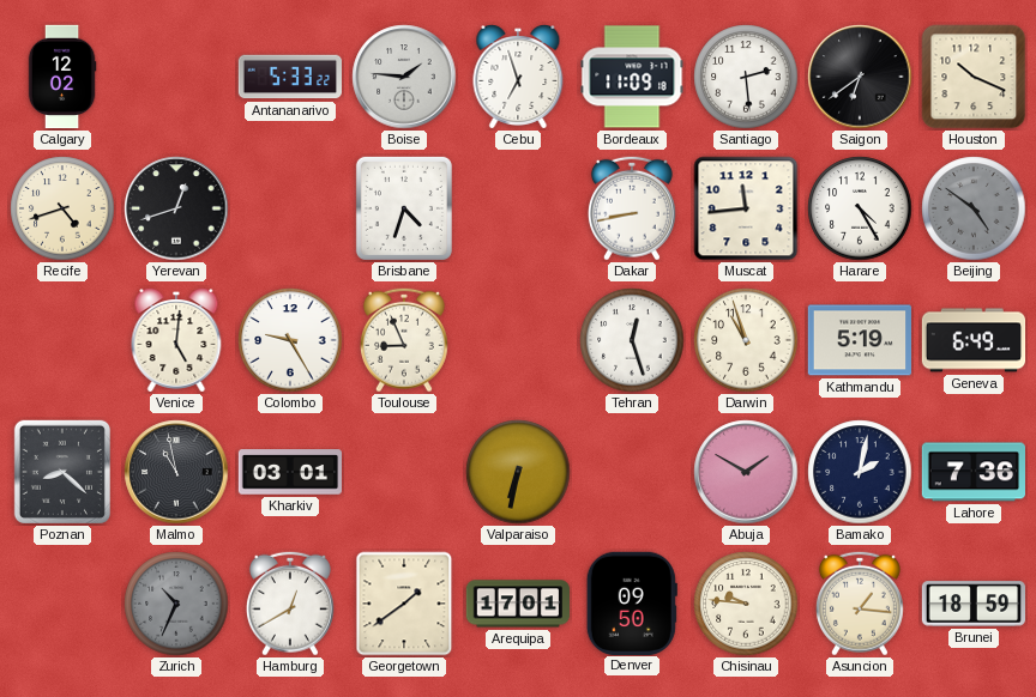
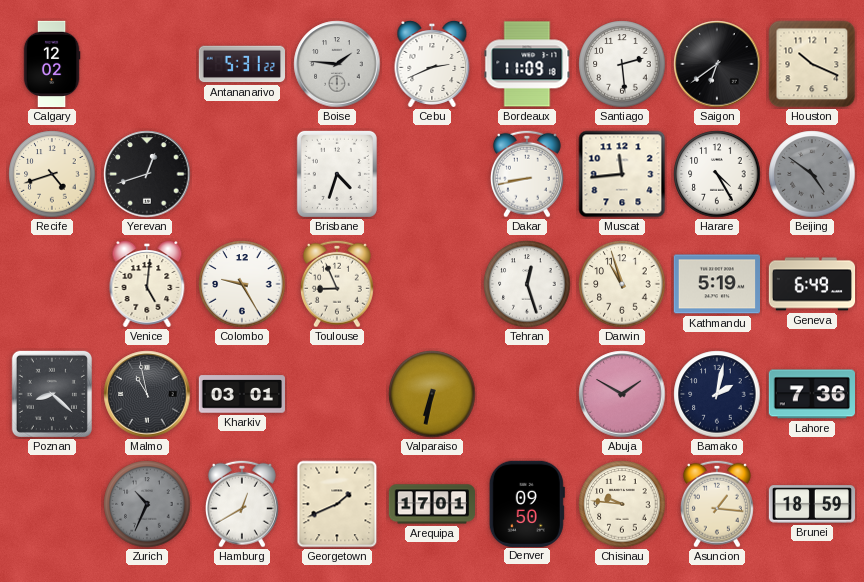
Antananarivo: 5:33 -> 5:31 (241, 64)
Cebu: 6:57 -> 2:41 (432, 65)
Georgetown: 1:39 -> 1:41 (337, 504)
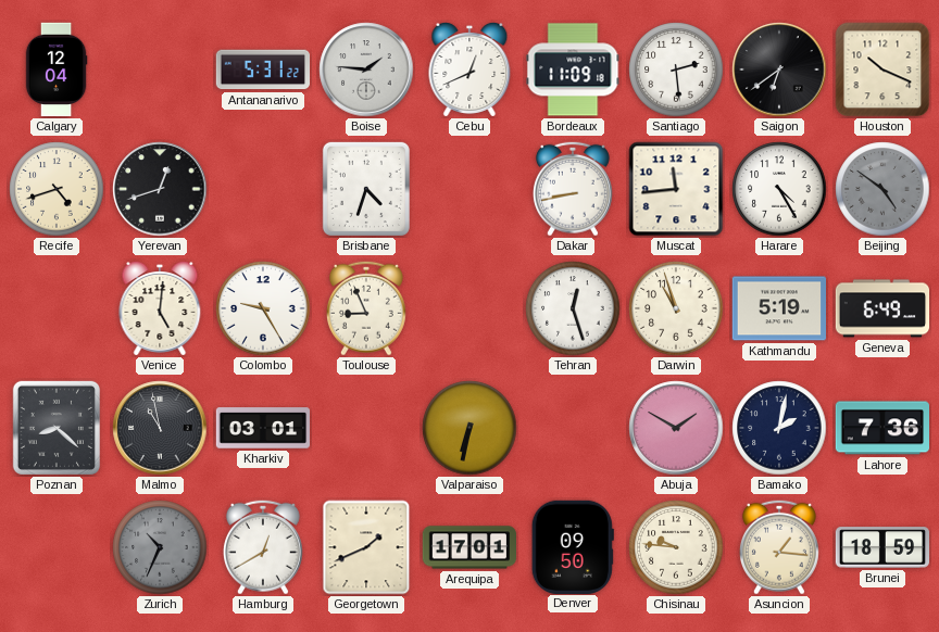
Calgary: 12:02 -> 12:04 (57, 69)
Cebu: 2:41 -> 12:41 (469, 71)
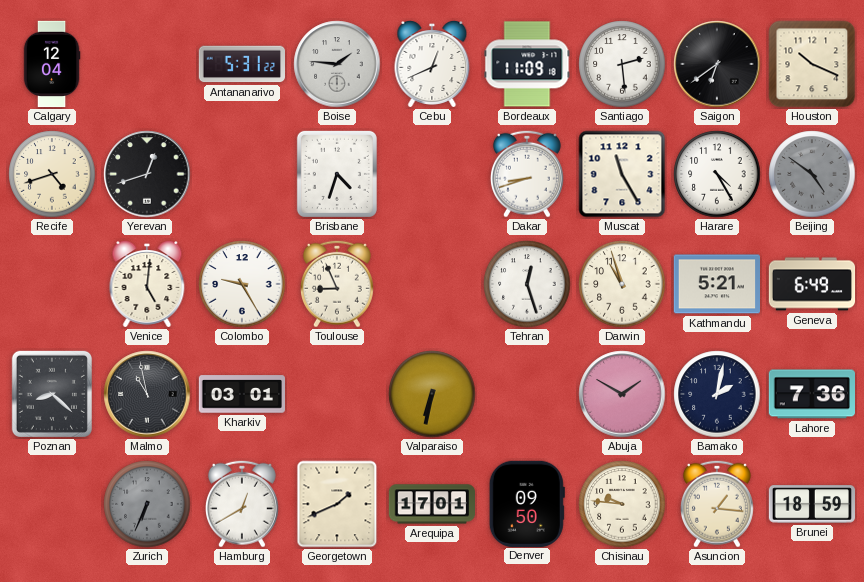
Dakar: 8:43 -> 8:42 (527, 174)
Muscat: 11:44 -> 11:25 (622, 174)
Kathmandu: 5:19 -> 5:21 (716, 284)
Zurich: 10:34 -> 6:34 (147, 504)
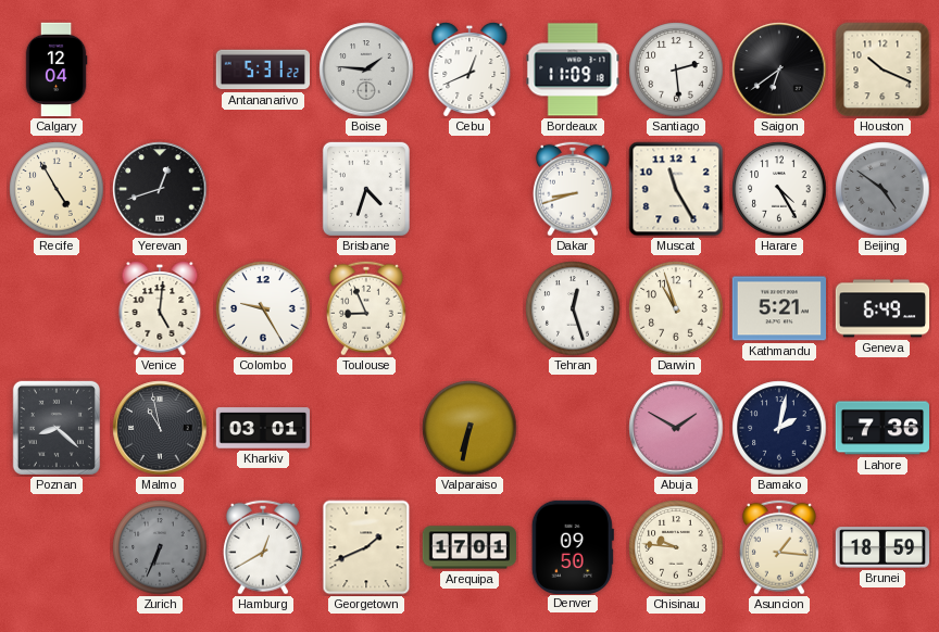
Recife: 4:42 -> 4:55 (57, 189)
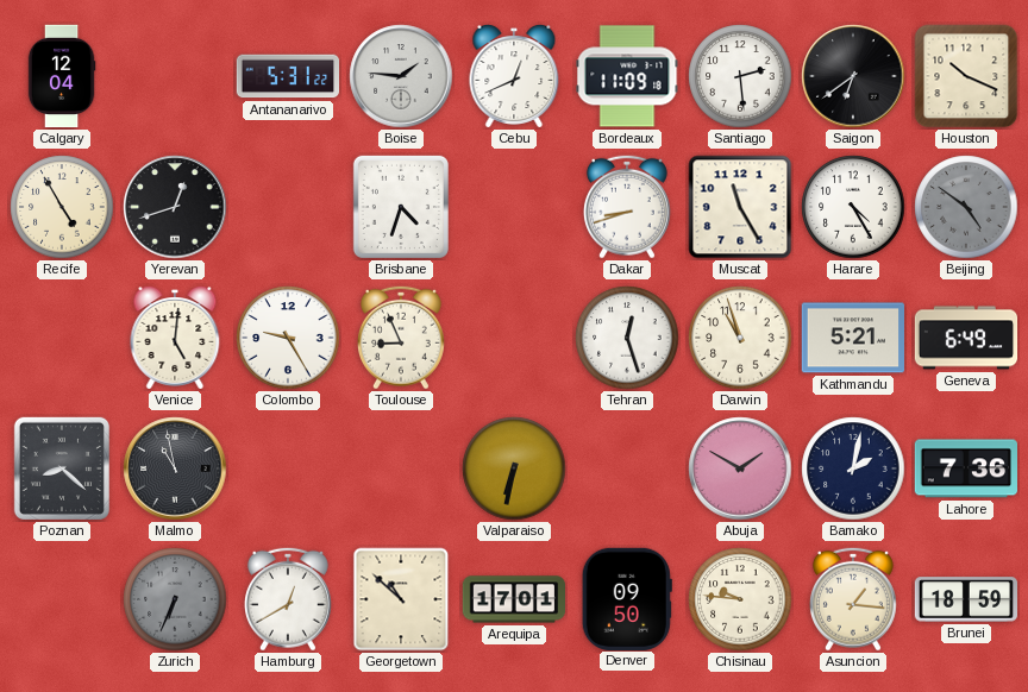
Kharkiv: 03:01 -> none (262, 428)
Georgetown: 1:41 -> 10:52 (401, 599)
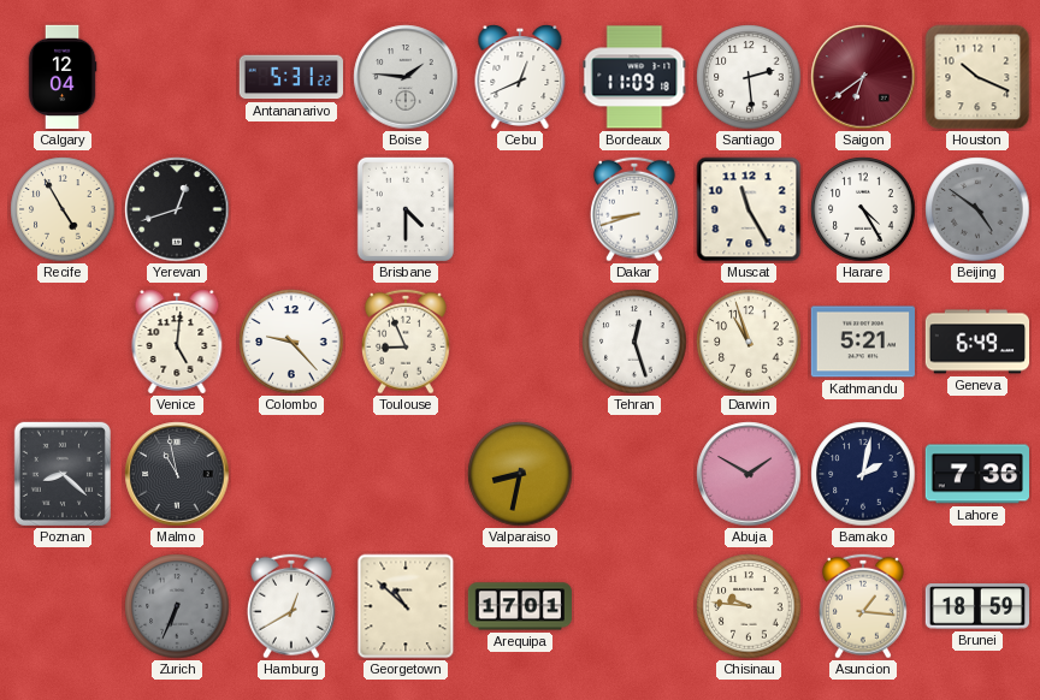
Saigon dial: black -> burgundy (863, 77)
Brisbane: 4:33 -> 4:30 (406, 209)
Colombo: 9:25 -> 9:23 (291, 342)
Valparaiso: 6:32 -> 8:32 (520, 474)
Denver: 09:50 -> none (627, 598)
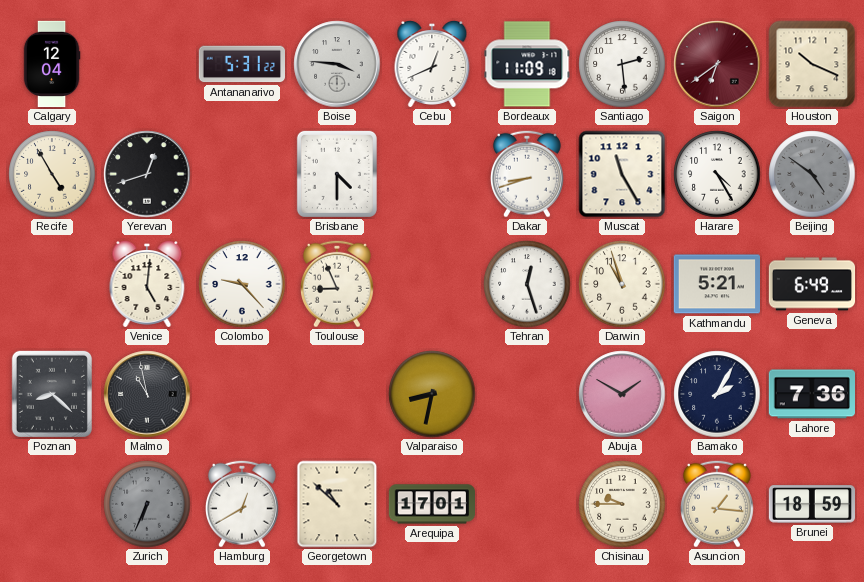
Boise: 1:46 -> 3:46 (337, 64)
Bamako: 2:02 -> 2:05 (717, 394)
Chisinau: 9:46 -> 9:45 (622, 504)
